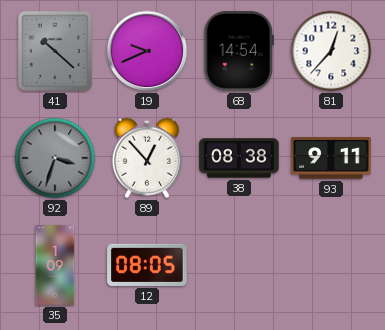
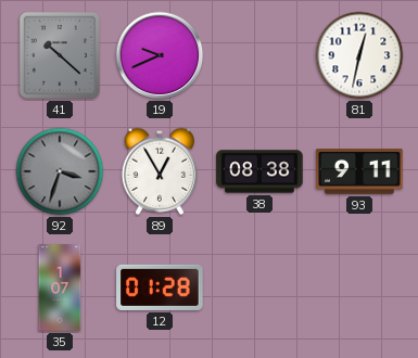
68: 14:54 -> none (239, 51)
81: 12:37 -> 12:32 (359, 55)
89: 12:53 -> 12:55 (159, 171)
35: 1:09 -> 1:07 (60, 287)
12: 08:05 -> 01:28 (160, 287)
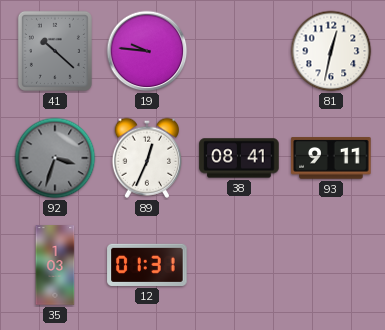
19: 9:41 -> 9:46 (147, 51)
89: 12:55 -> 12:34 (146, 158)
38: 08:38 -> 08:41 (239, 158)
35: 1:07 -> 1:03 (55, 265)
12: 01:28 -> 01:31 (147, 265)
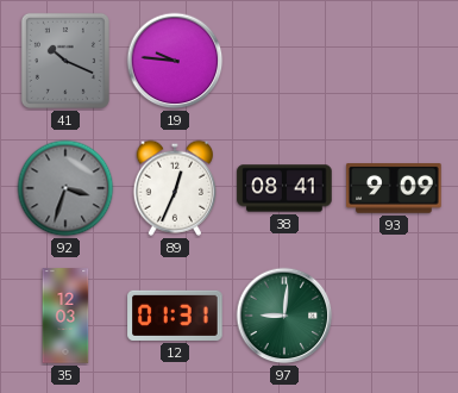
41: 10:22 -> 10:19 (65, 61)
81: 12:32 -> none (331, 51)
93: 9:11 -> 9:09 (394, 188)
35: 1:03 -> 12:03 (65, 316)
97: none -> 9:01 (284, 316)
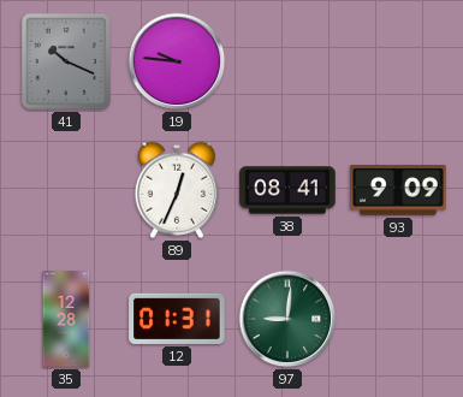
92: 3:33 -> none (65, 188)
35: 12:03 -> 12:28 (66, 319)
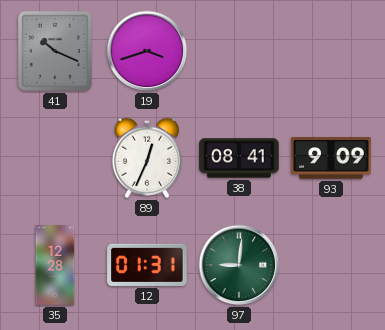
19: 9:46 -> 3:42 (147, 51)
